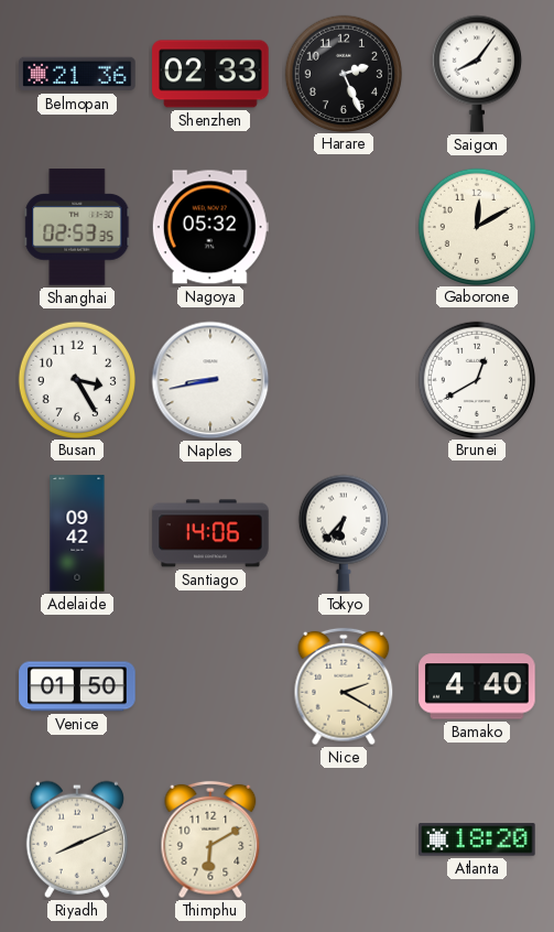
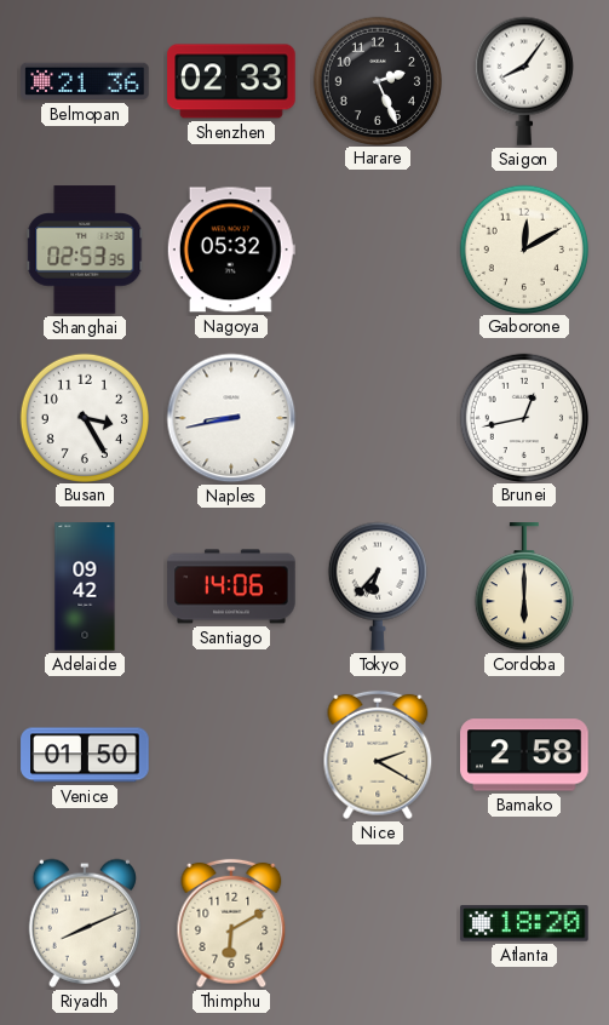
Brunei: 12:40 -> 12:43 (523, 417)
Cordoba: none -> 6:00 (524, 588)
Bamako: 4:40 -> 2:58 (524, 755)
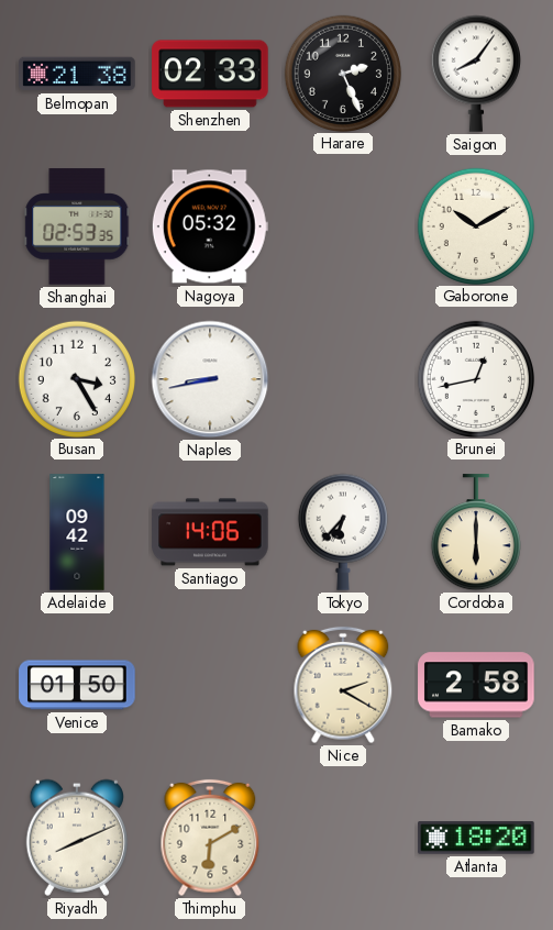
Belmopan: 21:36 -> 21:38 (77, 74)
Gaborone: 12:10 -> 10:10 (475, 225)
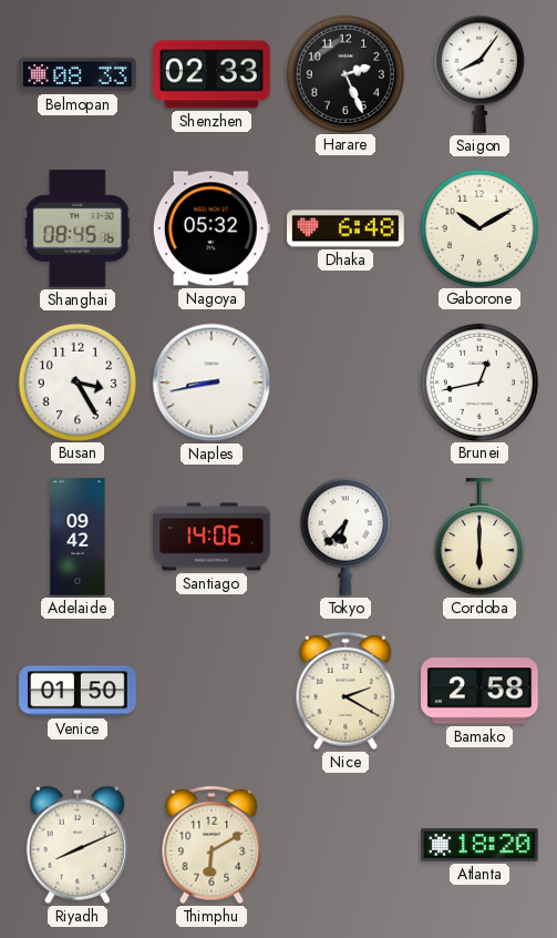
Belmopan: 21:38 -> 08:33 (78, 74)
Shanghai: 02:53 -> 08:45 (78, 228)
Dhaka: none -> 6:48 (345, 228)
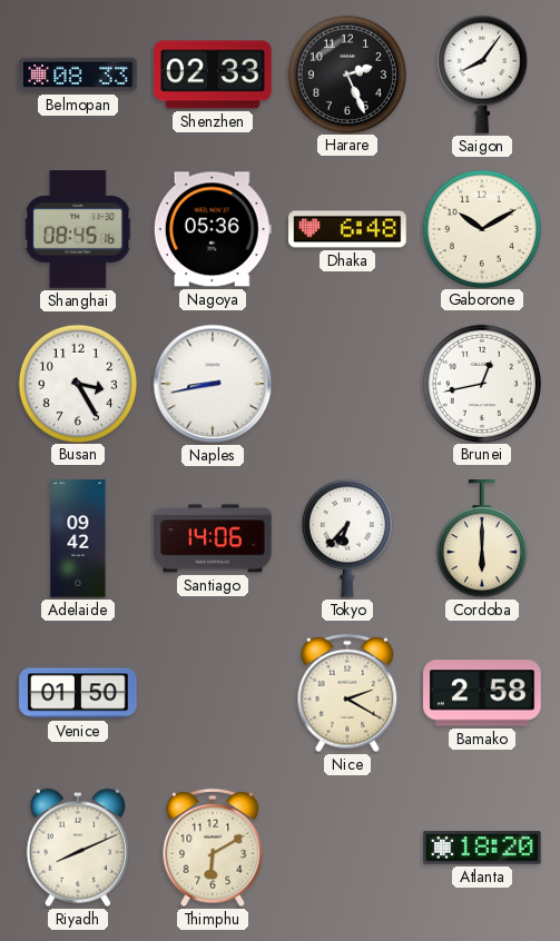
Nagoya: 05:32 -> 05:36 (213, 229)
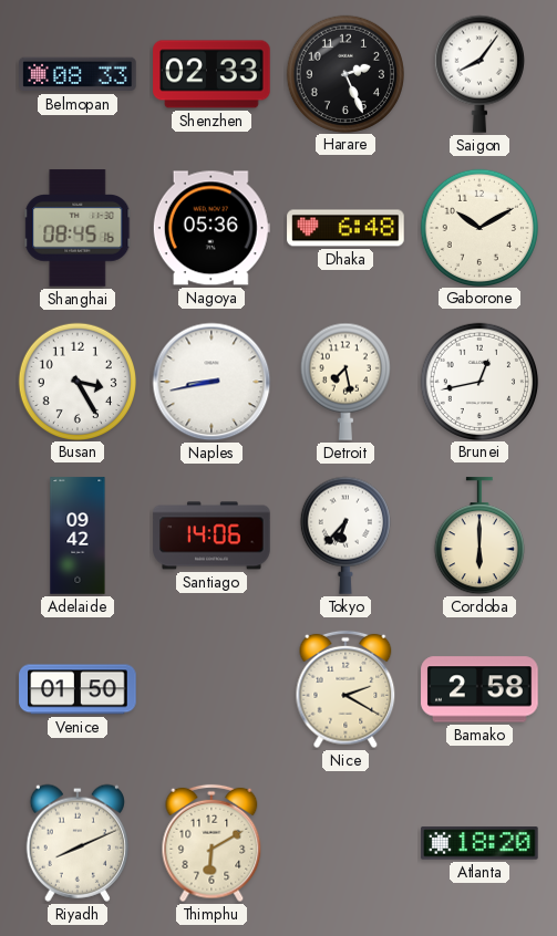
Detroit: none -> 7:28 (345, 382)
